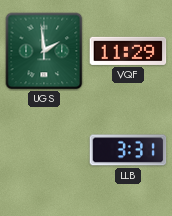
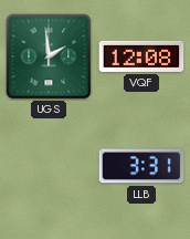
VQF: 11:29 -> 12:08 (141, 56)
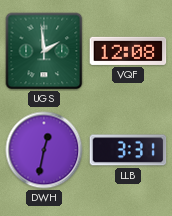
DWH: none -> 12:32 (44, 150)
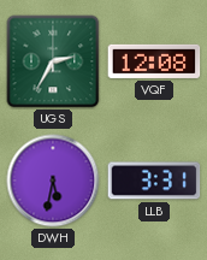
UGS: 1:59 -> 2:35 (53, 61)
DWH: 12:32 -> 5:32 (53, 181)
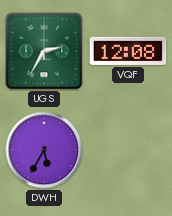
DWH: 5:32 -> 5:35 (44, 150)
LLB: 3:31 -> none (154, 181)
